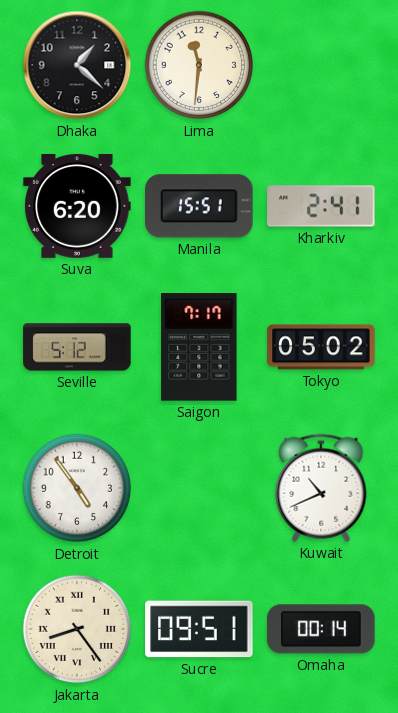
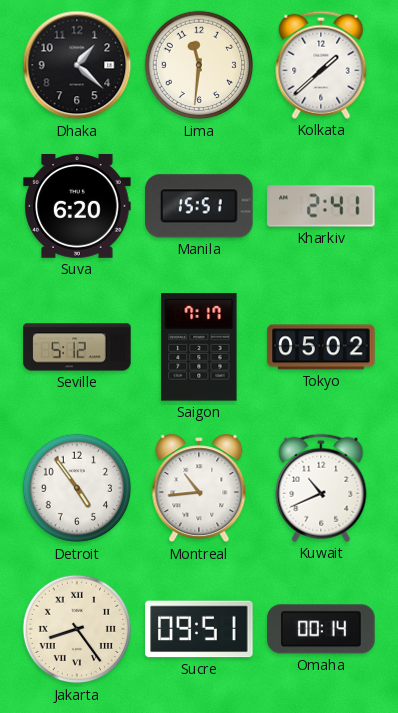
Kolkata: none -> 1:38 (321, 65)
Montreal: none -> 10:44 (199, 488)
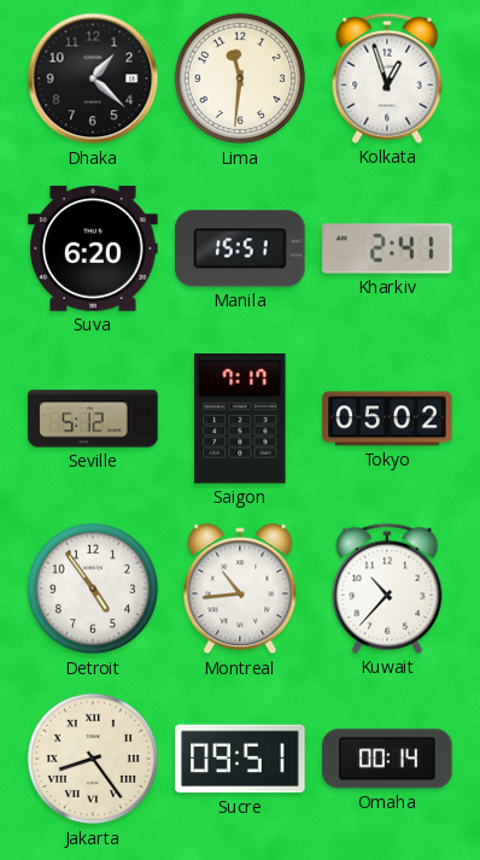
Kolkata: 1:38 -> 12:57 (387, 78)
Kuwait: 10:41 -> 10:37 (387, 589)
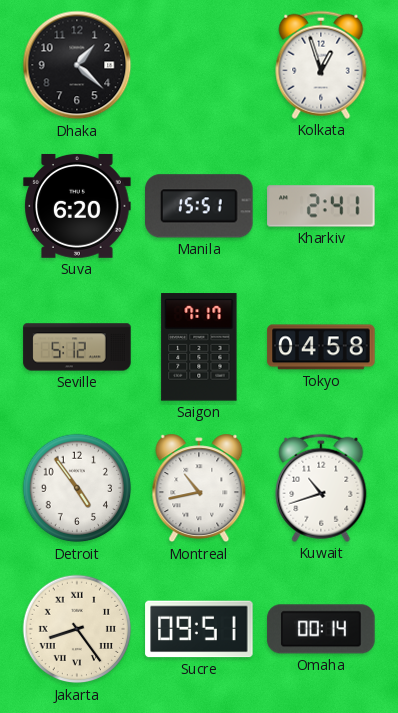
Lima: 11:31 -> none (240, 78)
Tokyo: 05:02 -> 04:58 (321, 347)
Montreal: 10:44 -> 10:43 (199, 488)
Kuwait: 10:37 -> 10:42 (321, 488)
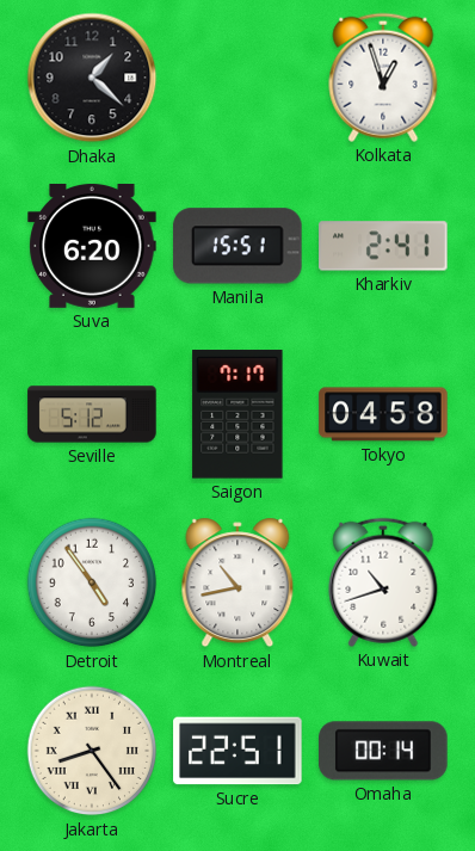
Sucre: 09:51 -> 22:51 (237, 751)
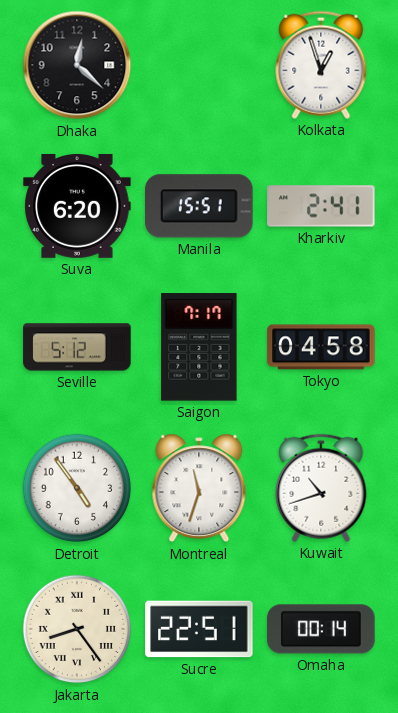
Dhaka: 1:22 -> 12:22 (77, 65)
Montreal: 10:43 -> 11:33 (199, 488)
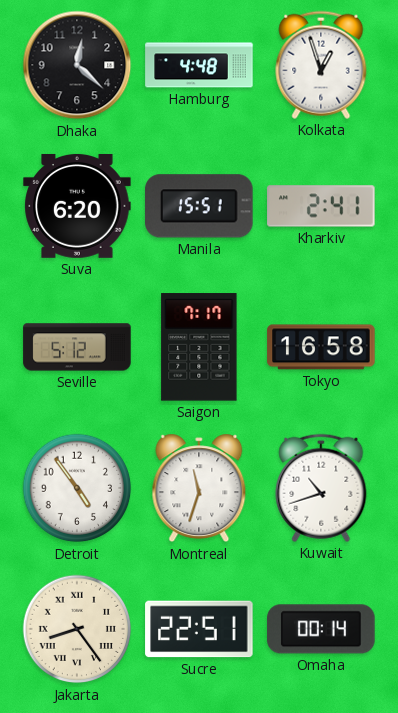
Hamburg: none -> 4:48 (199, 65)
Tokyo: 04:58 -> 16:58 (321, 347)
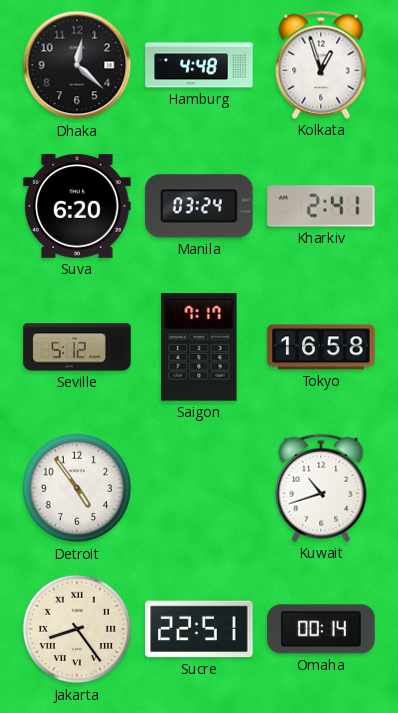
Manila: 15:51 -> 03:24 (199, 206)
Montreal: 11:33 -> none (199, 488)
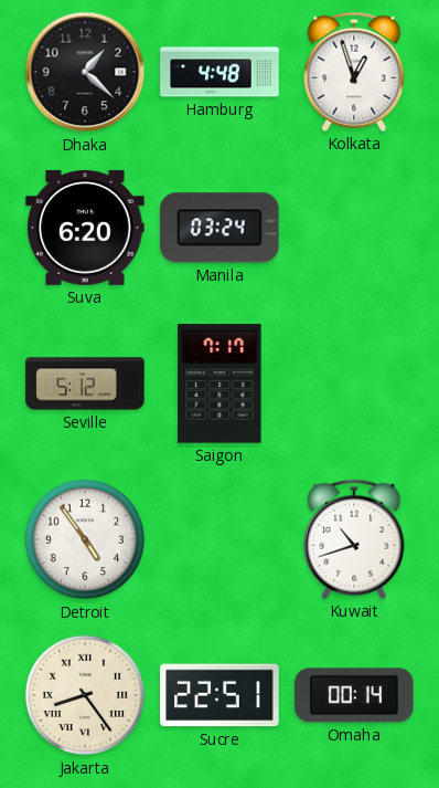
Dhaka: 12:22 -> 1:22 (85, 72)
Kharkiv: 2:41 -> none (321, 206)
Tokyo: 16:58 -> none (321, 347)
